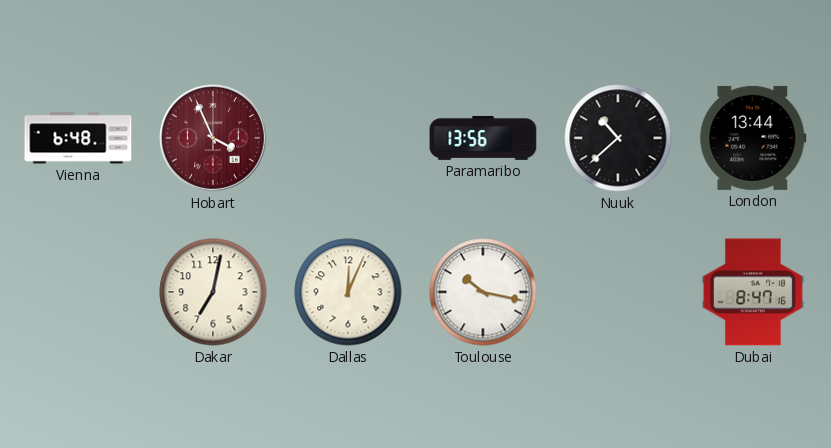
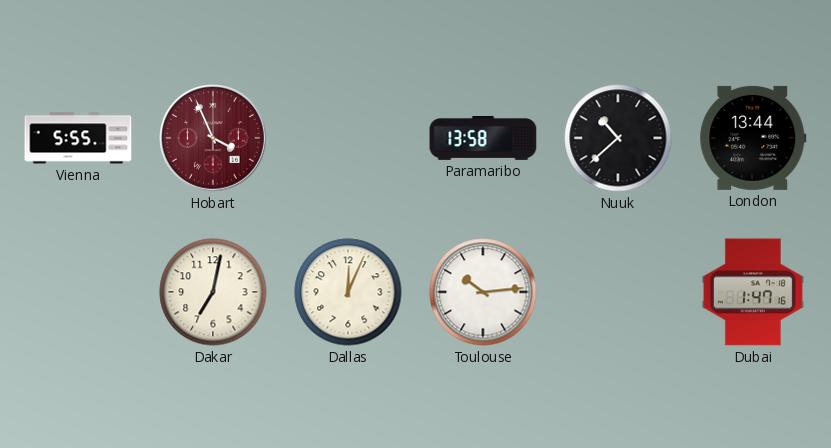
Vienna: 6:48 -> 5:55 (78, 138)
Paramaribo: 13:56 -> 13:58 (483, 138)
Toulouse: 10:17 -> 10:14 (483, 292)
Dubai: 8:47 -> 1:47 (753, 292)
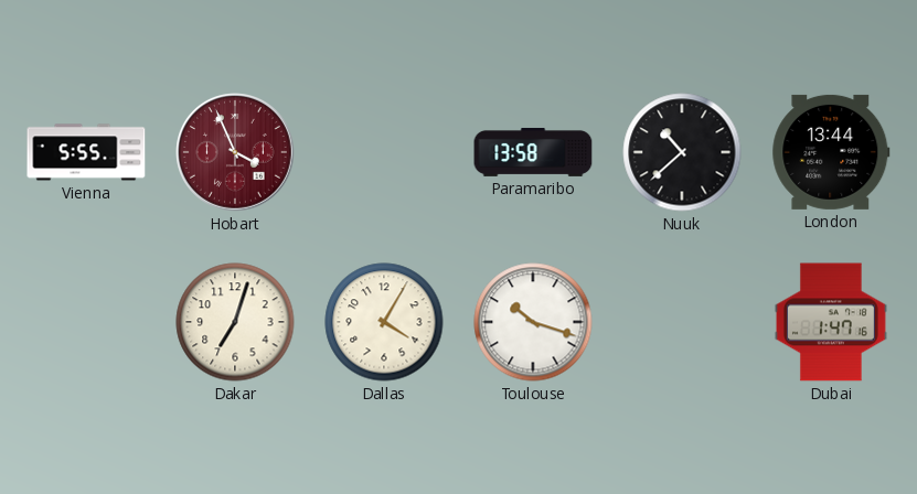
Dakar: 7:02 -> 7:03 (235, 322)
Dallas: 12:04 -> 4:05 (384, 322)
Toulouse: 10:14 -> 10:18 (533, 322)
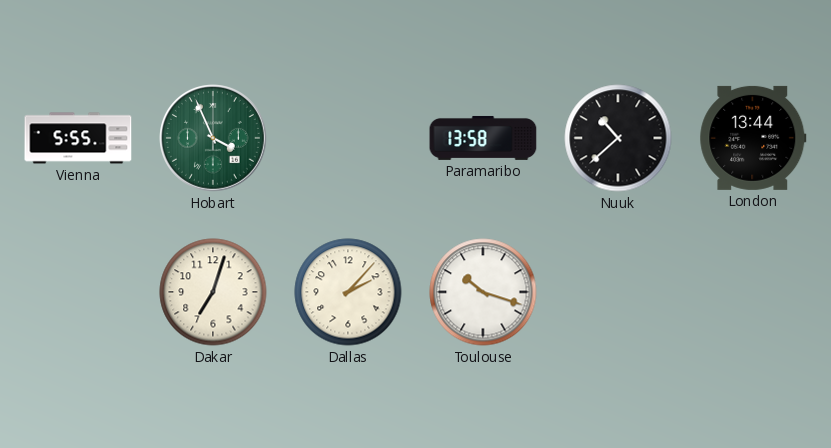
Hobart dial: burgundy -> green (214, 139)
Dallas: 4:05 -> 2:07 (348, 292)
Dubai: 1:47 -> none (831, 322)
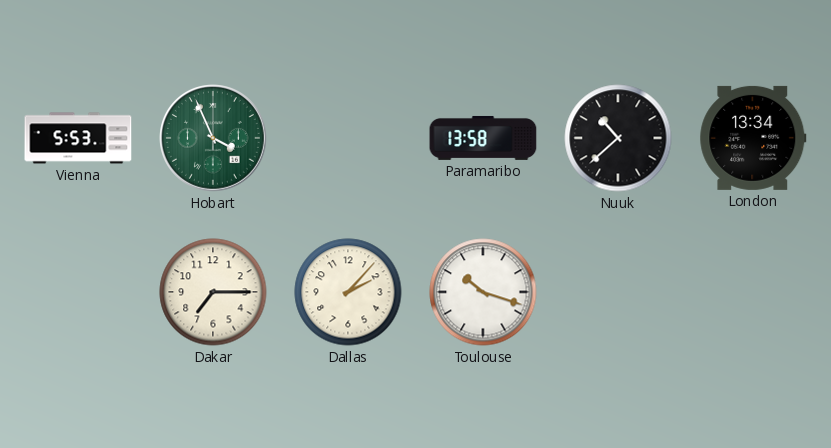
Vienna: 5:55 -> 5:53 (78, 138)
London: 13:44 -> 13:34 (753, 138)
Dakar: 7:03 -> 7:15 (213, 292)
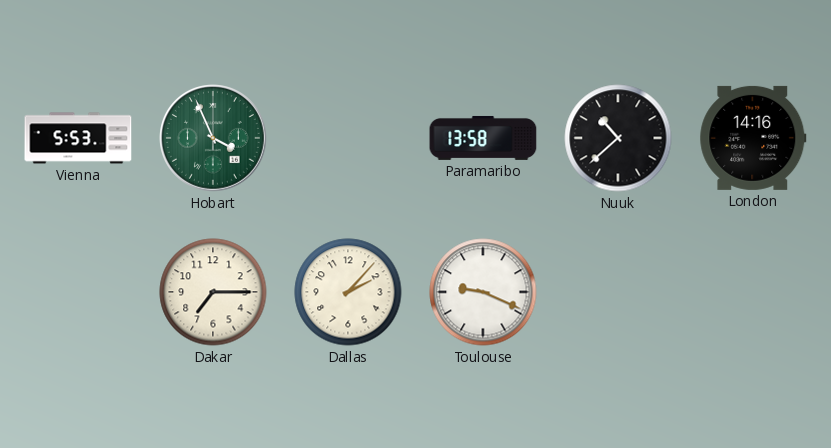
London: 13:34 -> 14:16 (753, 138)
Toulouse: 10:18 -> 9:19 (483, 292)
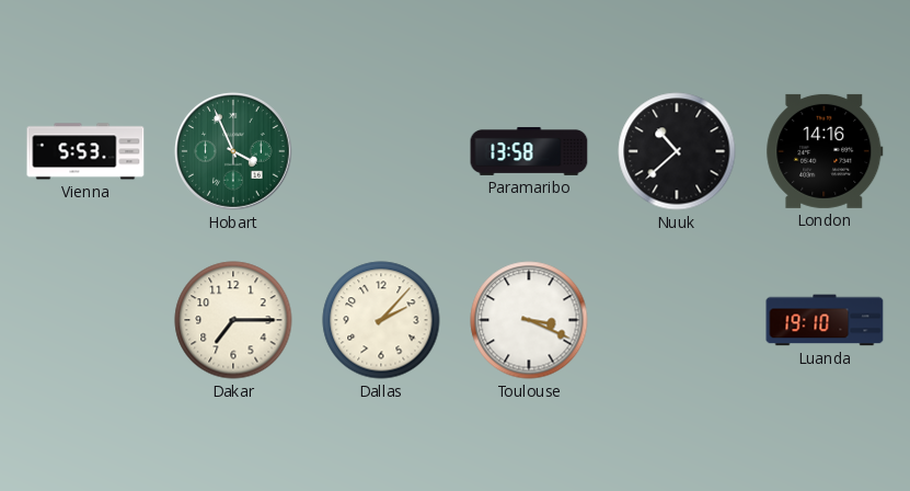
Toulouse: 9:19 -> 3:19 (529, 320)
Luanda: none -> 19:10 (825, 320)
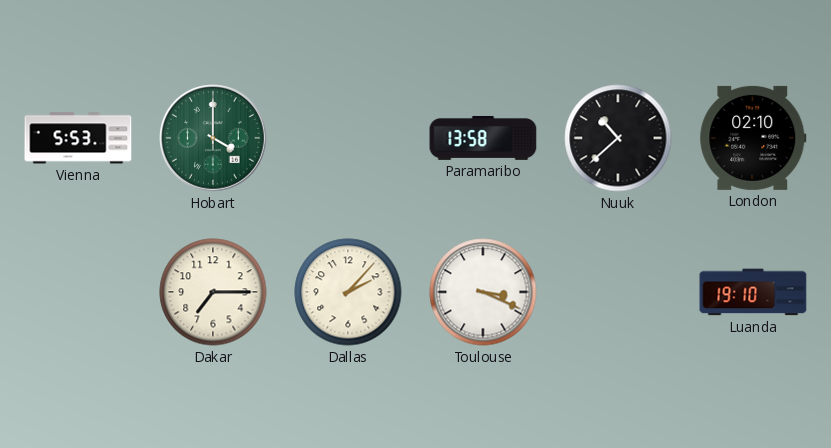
Hobart: 3:56 -> 4:00 (214, 139)
London: 14:16 -> 02:10 (753, 138)
